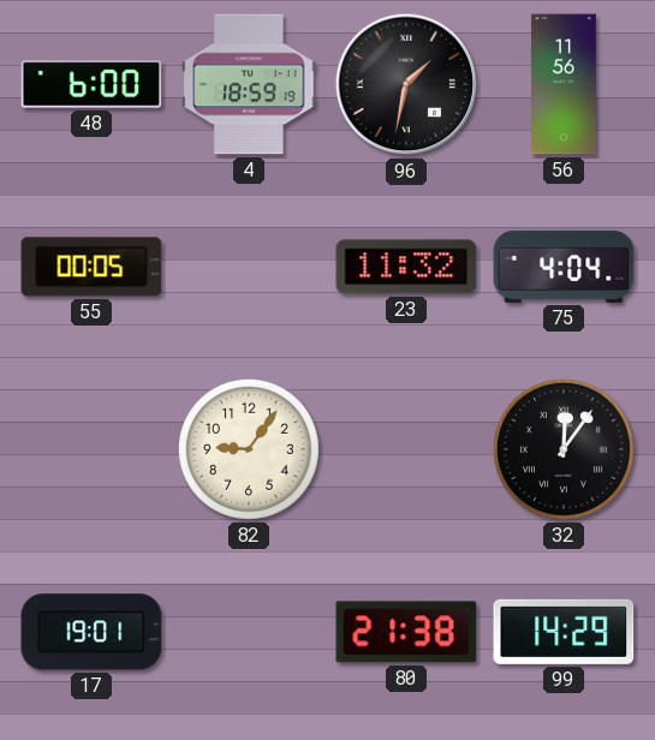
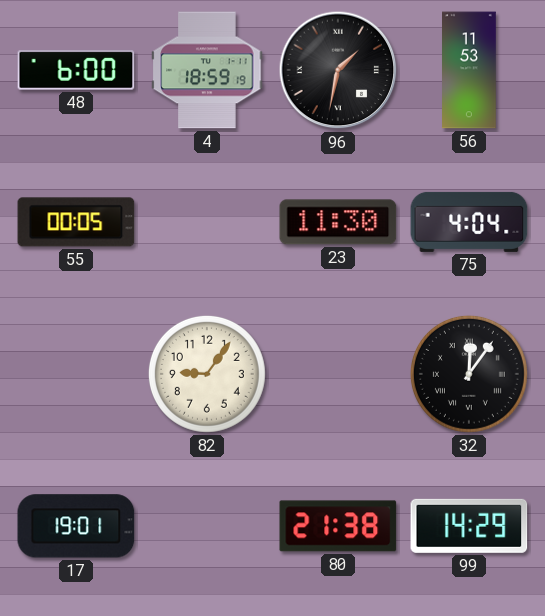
56: 11:56 -> 11:53 (470, 70)
23: 11:32 -> 11:30 (338, 222)
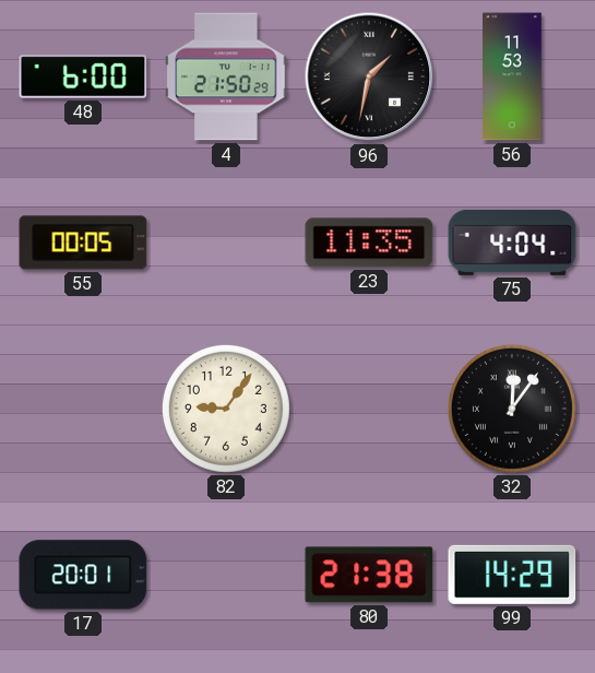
4: 18:59 -> 21:50 (226, 76)
23: 11:30 -> 11:35 (369, 243)
17: 19:01 -> 20:01 (83, 575)
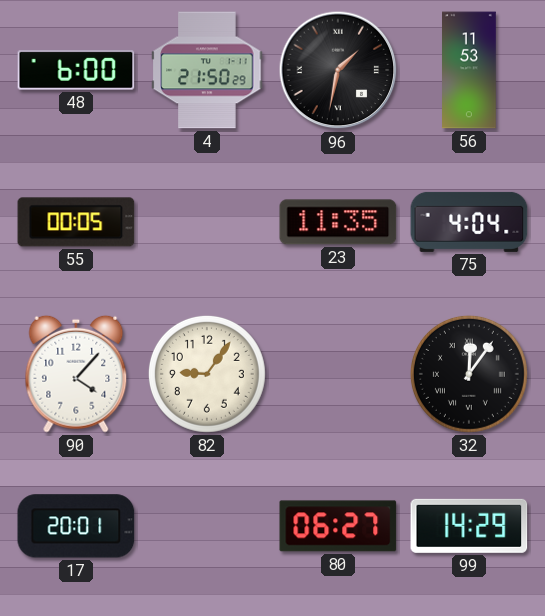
90: none -> 4:07 (76, 374)
80: 21:38 -> 06:27 (338, 526)
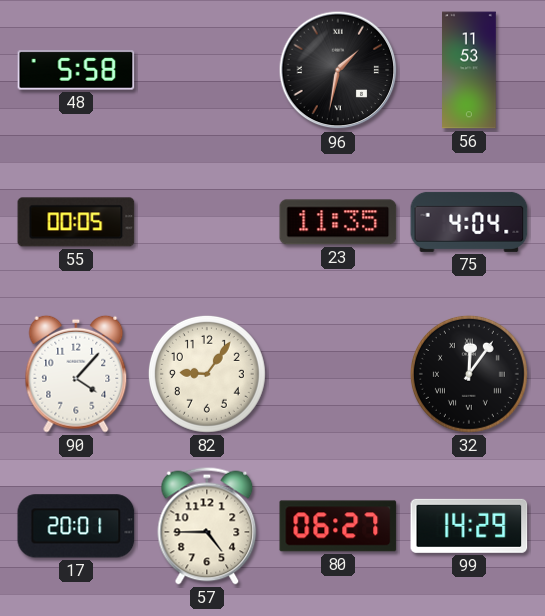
48: 6:00 -> 5:58 (76, 70)
4: 21:50 -> none (207, 70)
57: none -> 4:45 (207, 526)
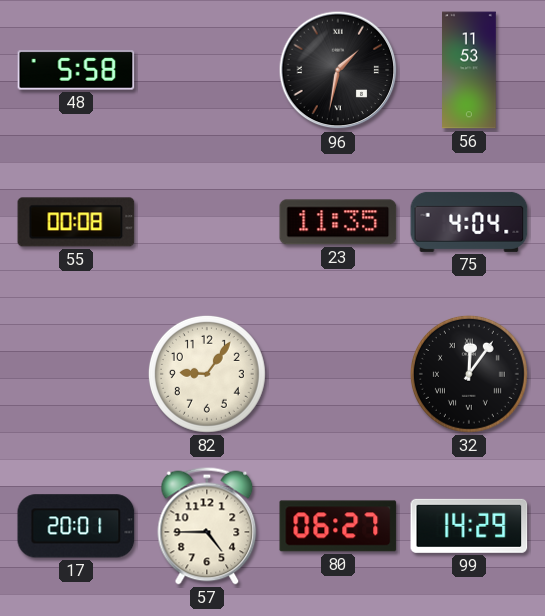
55: 00:05 -> 00:08 (76, 222)
90: 4:07 -> none (76, 374)
